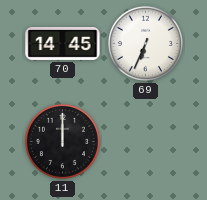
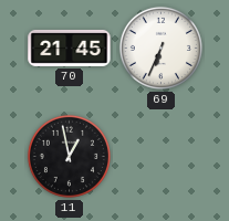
70: 14:45 -> 21:45 (70, 48)
11: 12:00 -> 12:58 (69, 156)
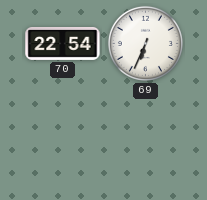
70: 21:45 -> 22:54 (63, 43)
11: 12:58 -> none (69, 156)
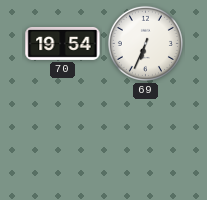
70: 22:54 -> 19:54 (63, 43)
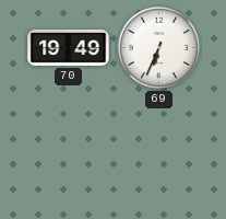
70: 19:54 -> 19:49 (69, 47)
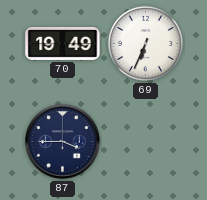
87: none -> 3:45 (63, 142)
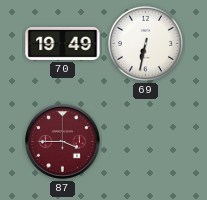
69: 6:34 -> 6:32 (145, 43)
87 dial: navy -> burgundy (63, 142)
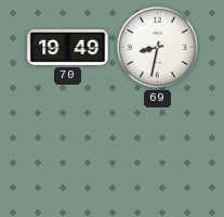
69: 6:32 -> 8:32 (157, 47)
87: 3:45 -> none (63, 142)
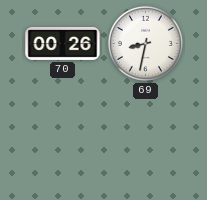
70: 19:49 -> 00:26 (63, 43)
